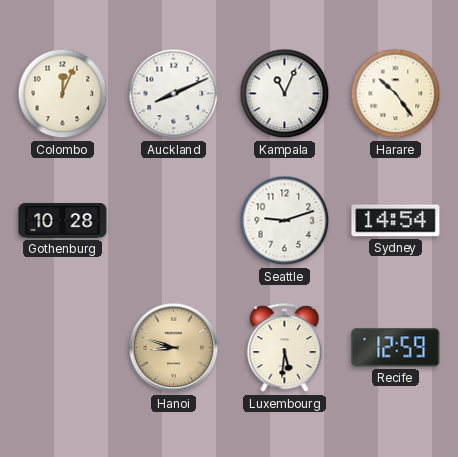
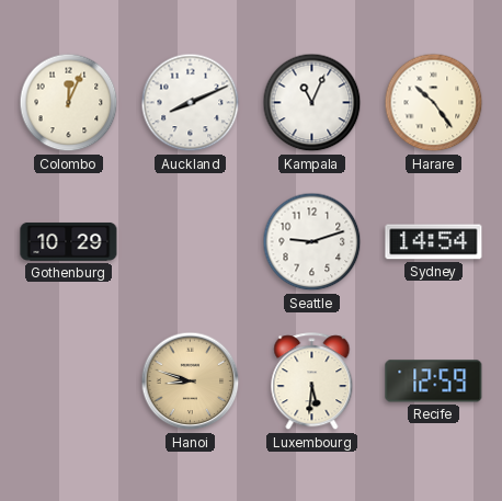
Gothenburg: 10:28 -> 10:29 (69, 242)
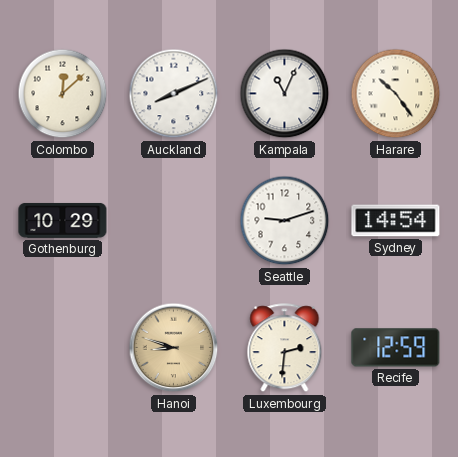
Colombo: 12:04 -> 12:08 (63, 94)
Luxembourg: 5:31 -> 2:31 (285, 348)
